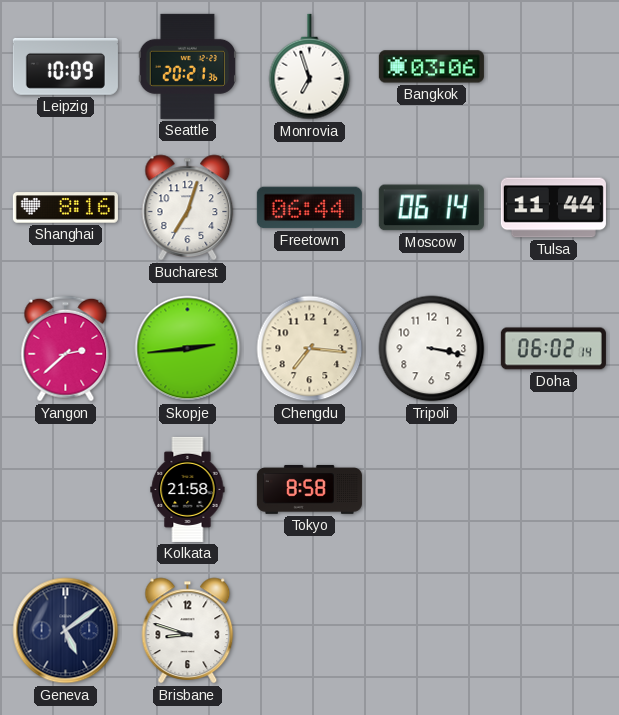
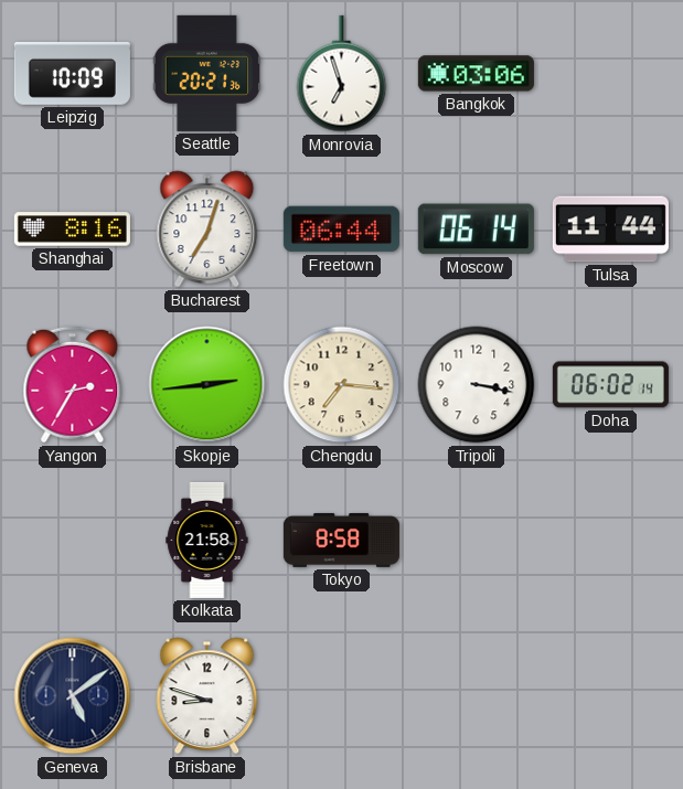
Yangon: 2:38 -> 2:35 (73, 385)
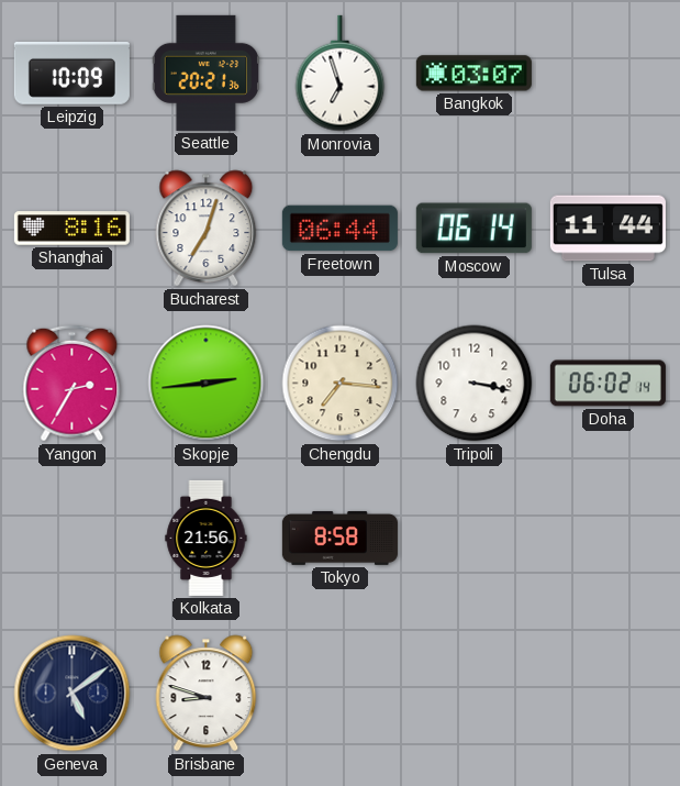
Bangkok: 03:06 -> 03:07 (473, 74)
Kolkata: 21:58 -> 21:56 (207, 538)
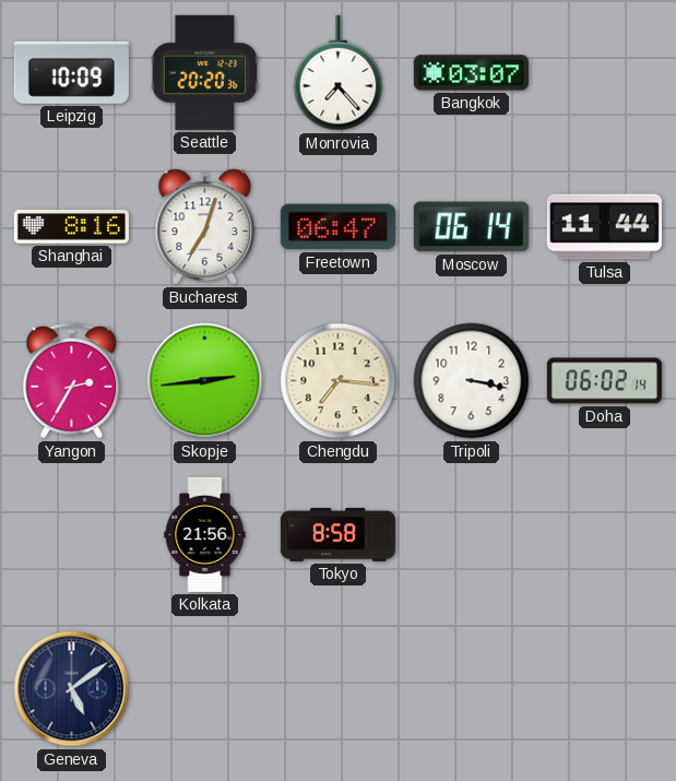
Seattle: 20:21 -> 20:20 (204, 72)
Monrovia: 6:57 -> 7:23 (339, 73)
Freetown: 06:44 -> 06:47 (337, 227)
Brisbane: 8:48 -> none (207, 694)
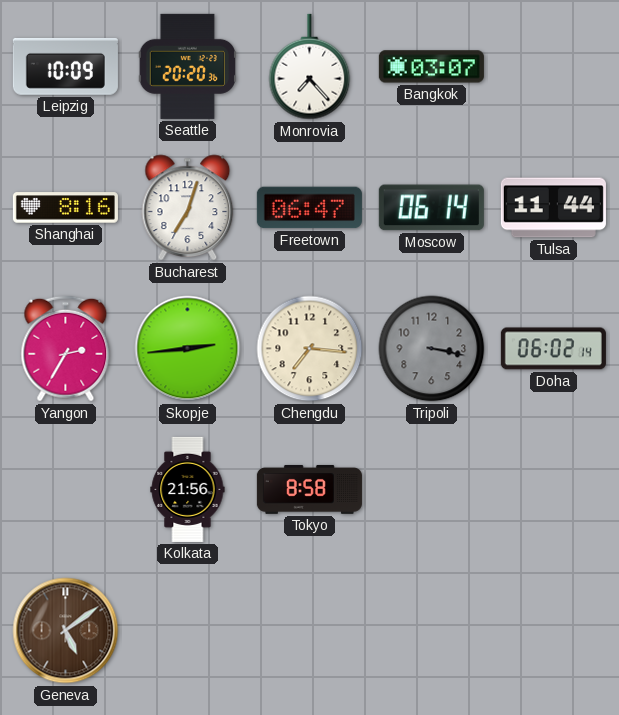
Tripoli dial: white -> grey (432, 349)
Geneva dial: navy -> brown (66, 631)
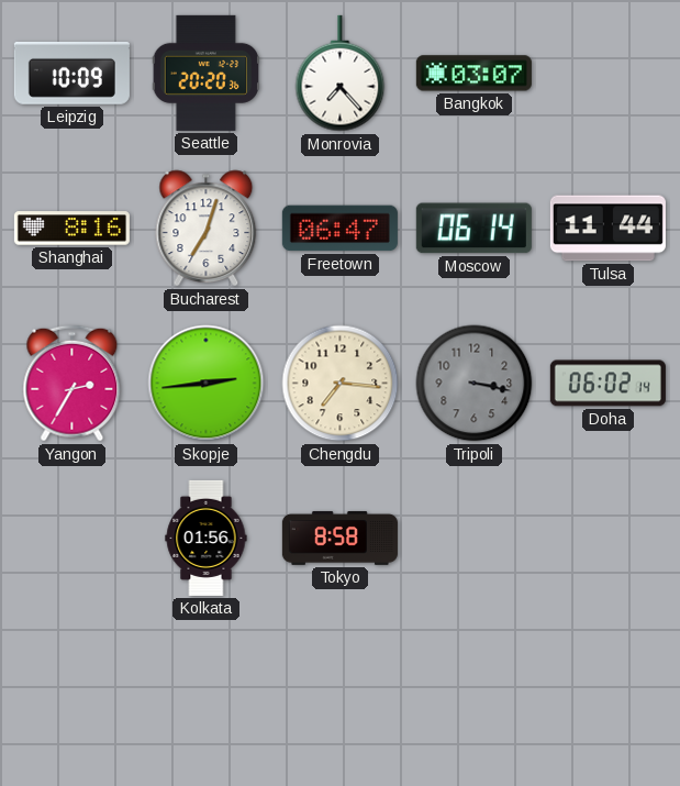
Kolkata: 21:56 -> 01:56 (207, 538)
Geneva: 5:09 -> none (66, 631)
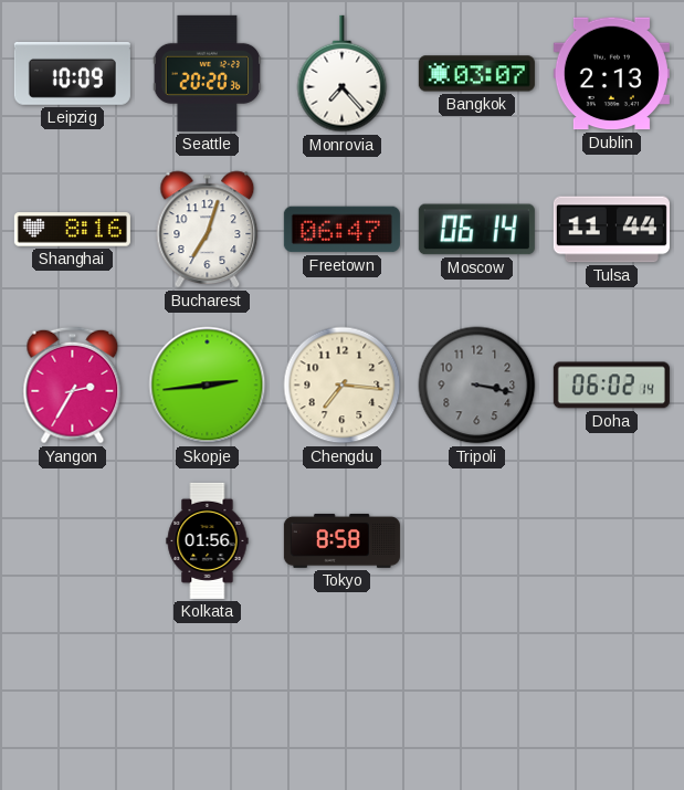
Dublin: none -> 2:13 (611, 74)
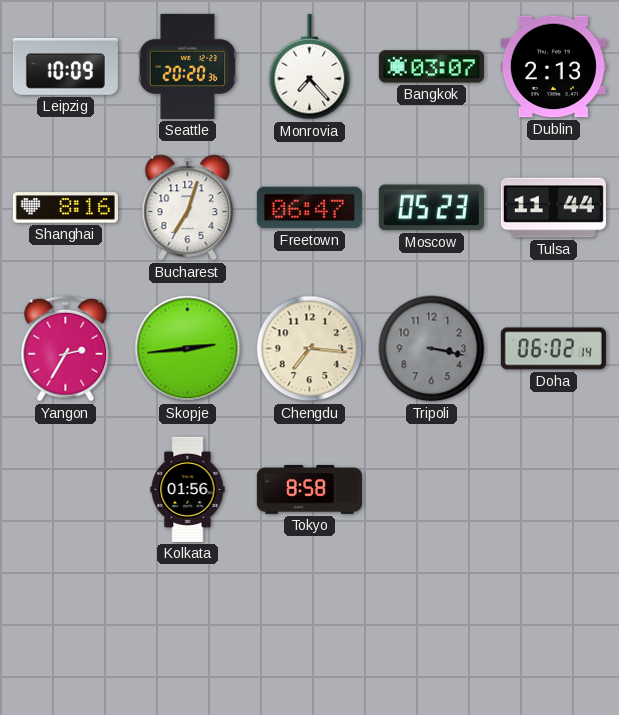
Moscow: 06:14 -> 05:23 (431, 208)
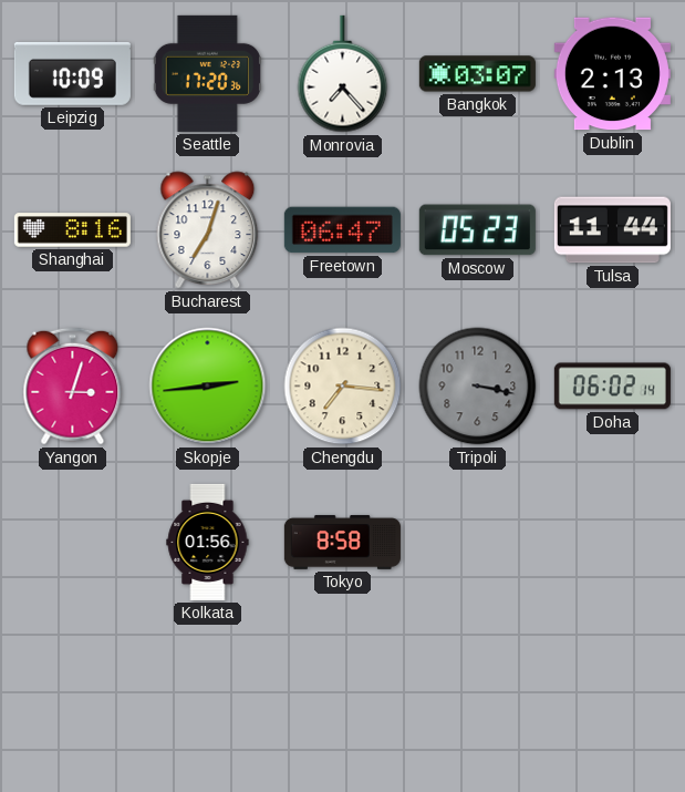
Seattle: 20:20 -> 17:20 (207, 73)
Yangon: 2:35 -> 3:03 (73, 387)
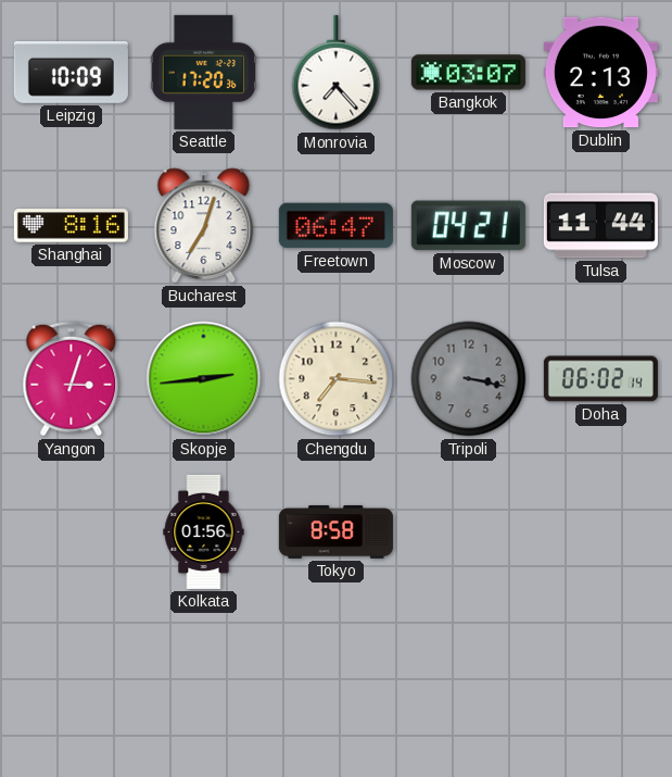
Moscow: 05:23 -> 04:21 (468, 226)
